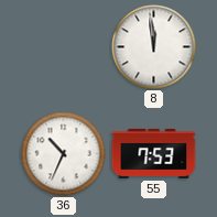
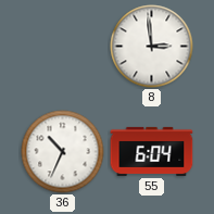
8: 11:59 -> 2:59 (152, 47)
55: 7:53 -> 6:04 (152, 151)
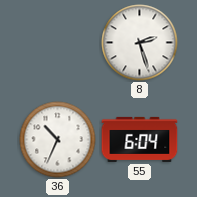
8: 2:59 -> 2:27 (140, 43)
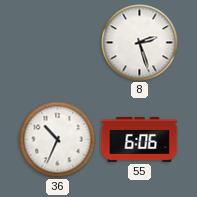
55: 6:04 -> 6:06 (140, 139)
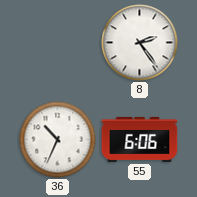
8: 2:27 -> 2:24 (140, 43)
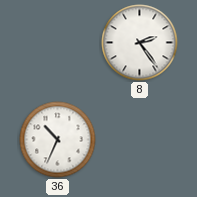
55: 6:06 -> none (140, 139)
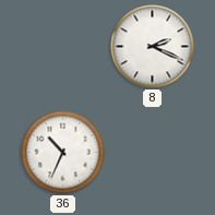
8: 2:24 -> 2:19 (153, 47)
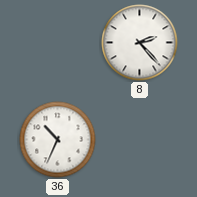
8: 2:19 -> 2:23 (140, 43)
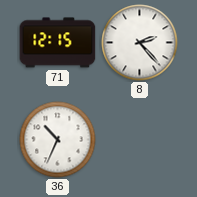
71: none -> 12:15 (58, 43)
